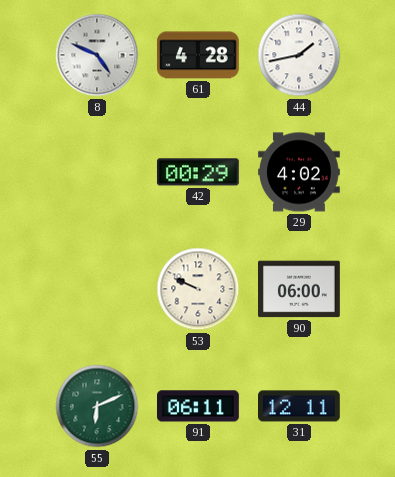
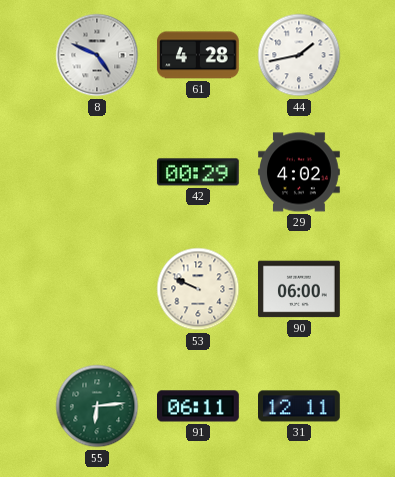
55: 6:11 -> 6:14 (97, 406)
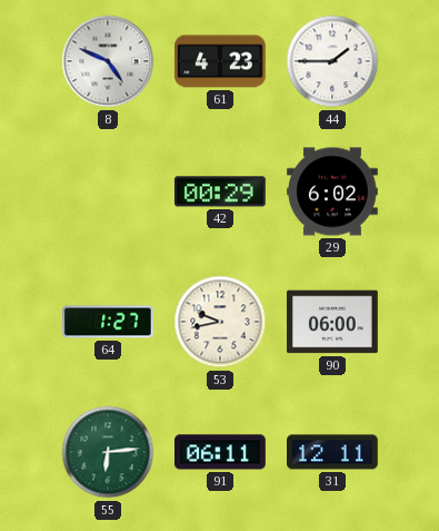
61: 4:28 -> 4:23 (221, 61)
44: 1:43 -> 1:45 (332, 61)
29: 4:02 -> 6:02 (332, 191)
64: none -> 1:27 (108, 322)
53: 9:49 -> 9:43 (220, 322)
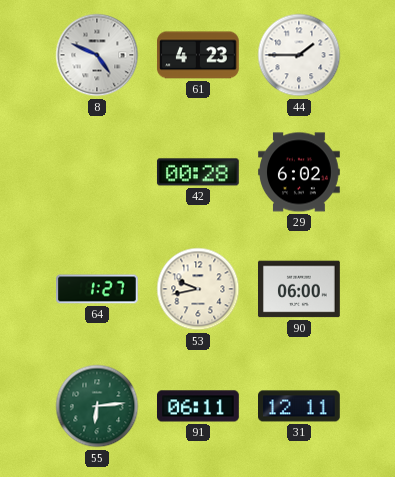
42: 00:29 -> 00:28 (198, 172)
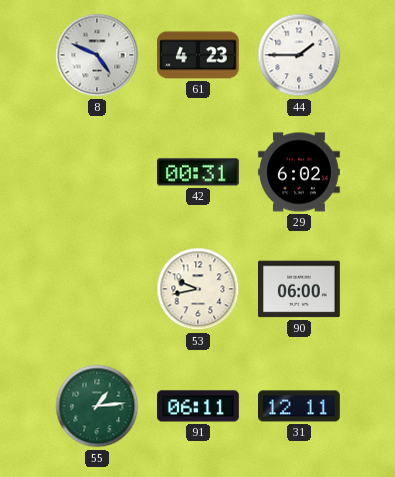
42: 00:28 -> 00:31 (198, 172)
64: 1:27 -> none (97, 289)
55: 6:14 -> 1:14 (97, 406)
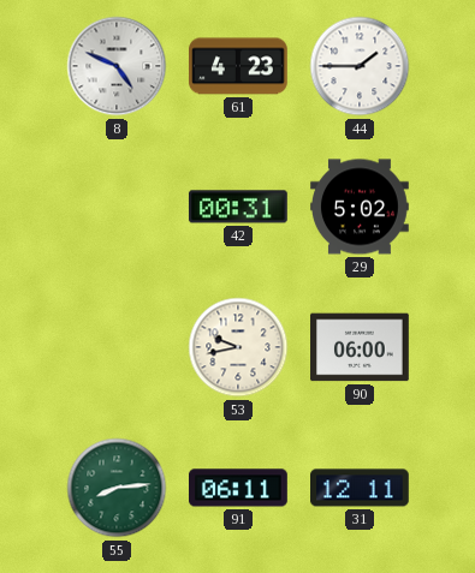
29: 6:02 -> 5:02 (360, 207)
55: 1:14 -> 8:14 (117, 488)
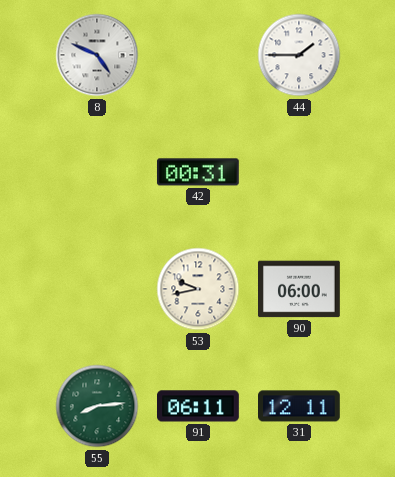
61: 4:23 -> none (239, 66)
29: 5:02 -> none (360, 207)
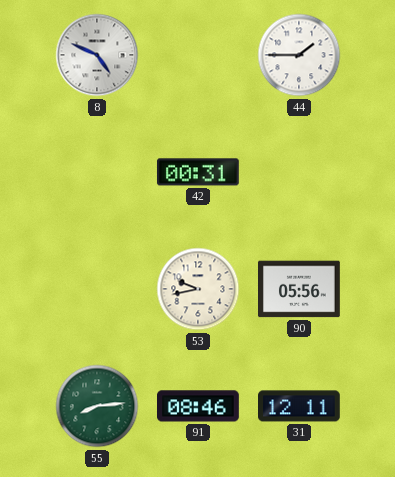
90: 06:00 -> 05:56 (300, 289)
91: 06:11 -> 08:46 (199, 406)
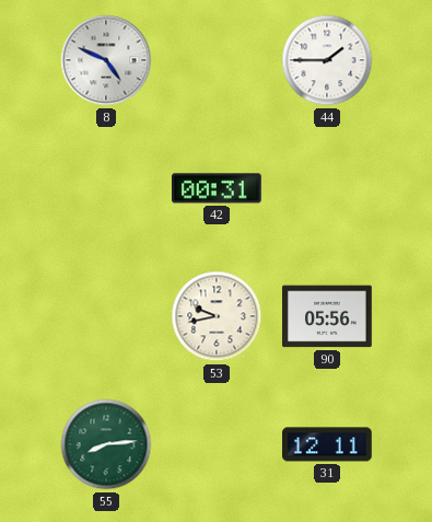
91: 08:46 -> none (199, 406)
